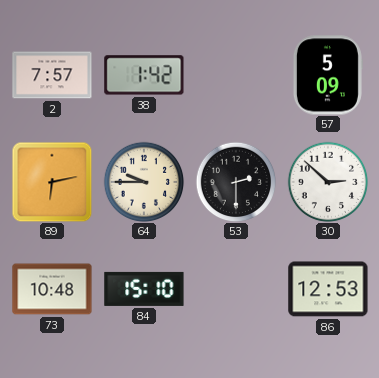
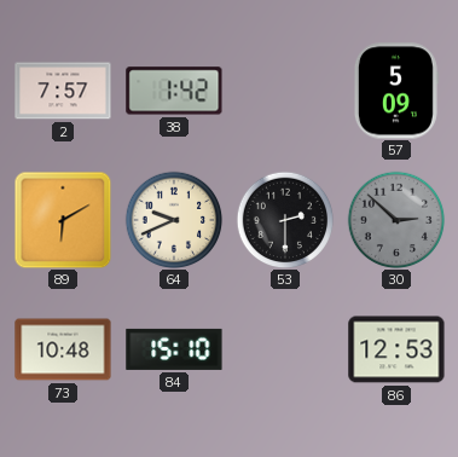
89: 6:13 -> 6:10 (63, 220)
64: 9:45 -> 9:41 (174, 220)
30 dial: white -> grey (396, 220)
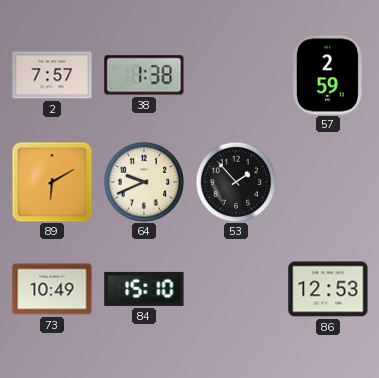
38: 1:42 -> 1:38 (144, 75)
57: 5:09 -> 2:59 (327, 75)
53: 2:30 -> 1:53 (236, 182)
30: 2:52 -> none (396, 220)
73: 10:48 -> 10:49 (52, 289)
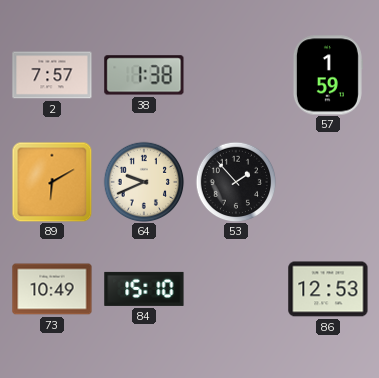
57: 2:59 -> 1:59 (327, 75)
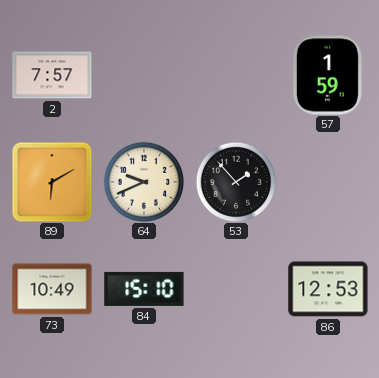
38: 1:38 -> none (144, 75)
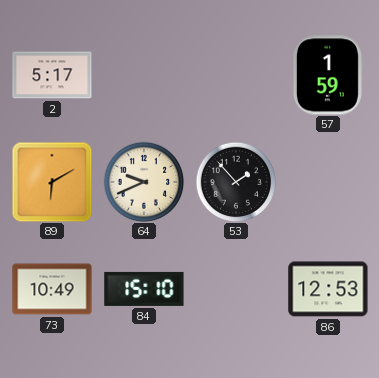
2: 7:57 -> 5:17 (52, 75)
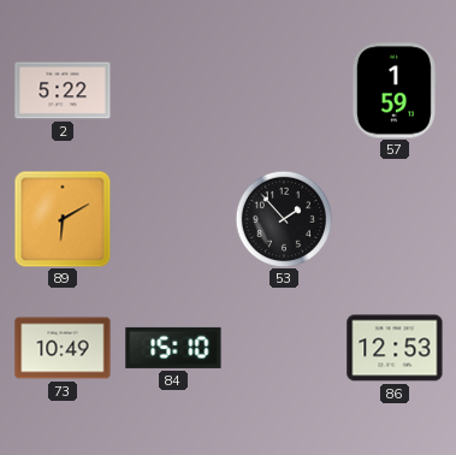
2: 5:17 -> 5:22 (63, 90)
64: 9:41 -> none (144, 182)
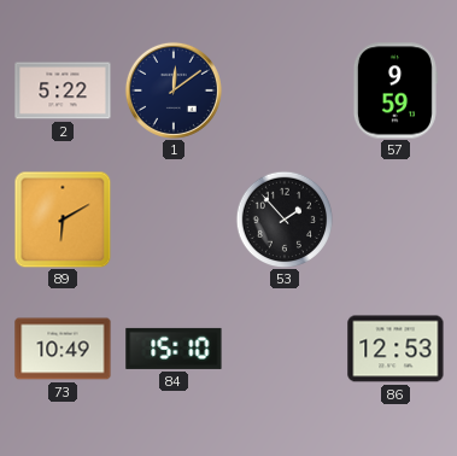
1: none -> 12:09 (174, 90)
57: 1:59 -> 9:59 (394, 90)
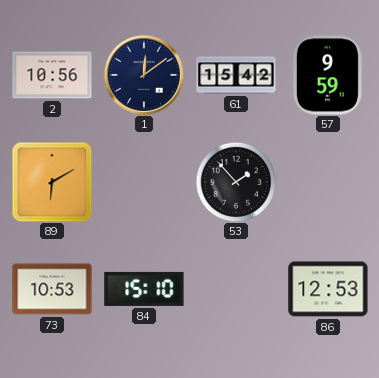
2: 5:22 -> 10:56 (52, 75)
61: none -> 15:42 (236, 75)
73: 10:49 -> 10:53 (52, 289)
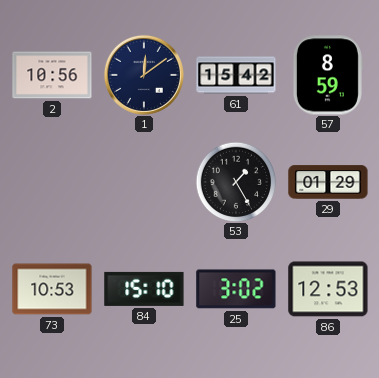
57: 9:59 -> 8:59 (327, 75)
89: 6:10 -> none (52, 182)
53: 1:53 -> 1:25 (236, 182)
29: none -> 01:29 (328, 182)
25: none -> 3:02 (236, 289)
